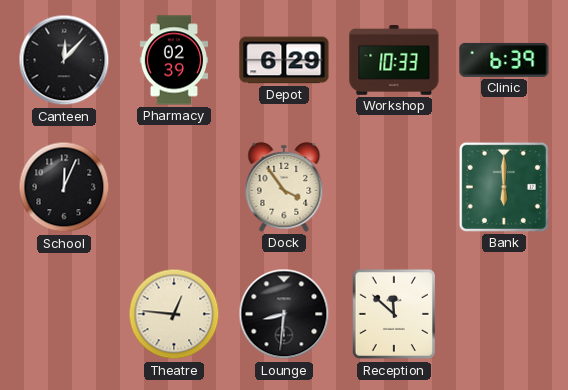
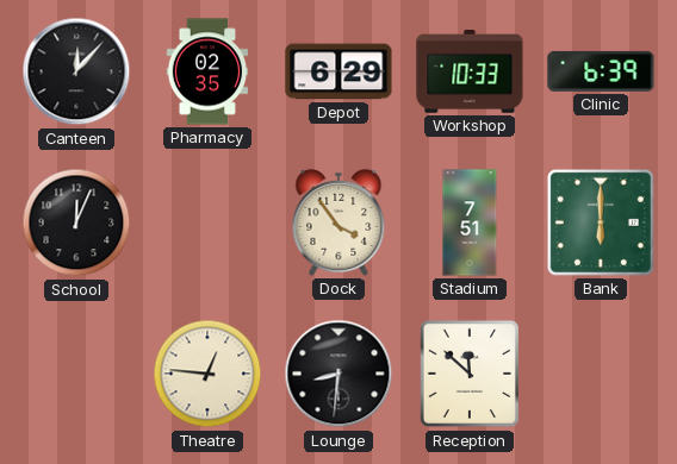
Pharmacy: 02:39 -> 02:35 (206, 71)
Stadium: none -> 7:51 (470, 222)
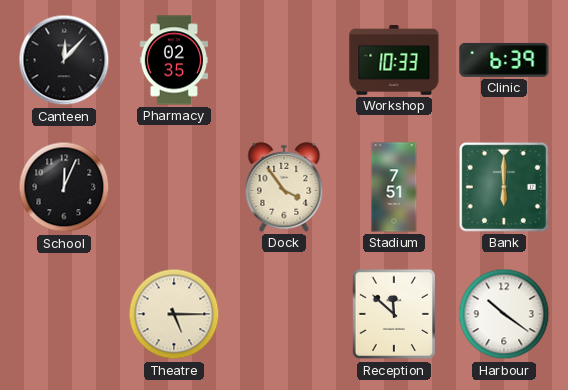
Depot: 6:29 -> none (338, 71)
Theatre: 12:46 -> 5:15 (174, 314)
Lounge: 8:31 -> none (338, 374)
Harbour: none -> 10:21 (504, 314)
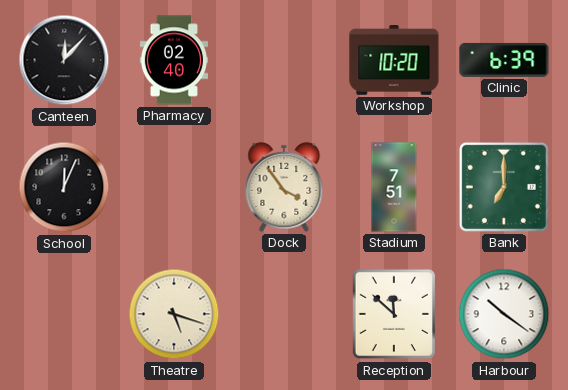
Pharmacy: 02:35 -> 02:40 (173, 60)
Workshop: 10:33 -> 10:20 (394, 61)
Bank: 6:00 -> 7:00 (504, 187)
Theatre: 5:15 -> 5:18 (174, 314)
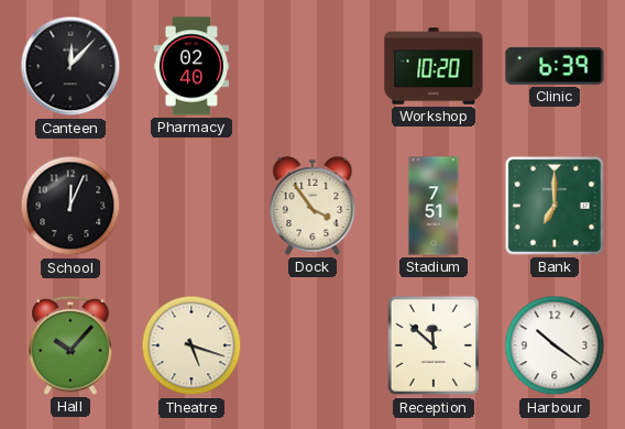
Hall: none -> 10:07 (70, 345)
